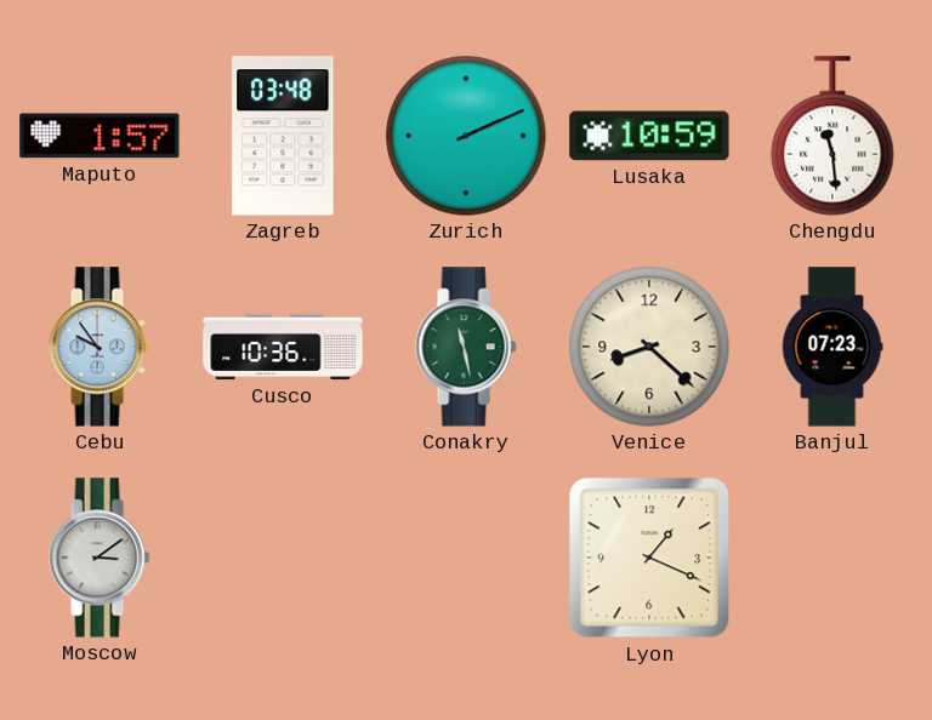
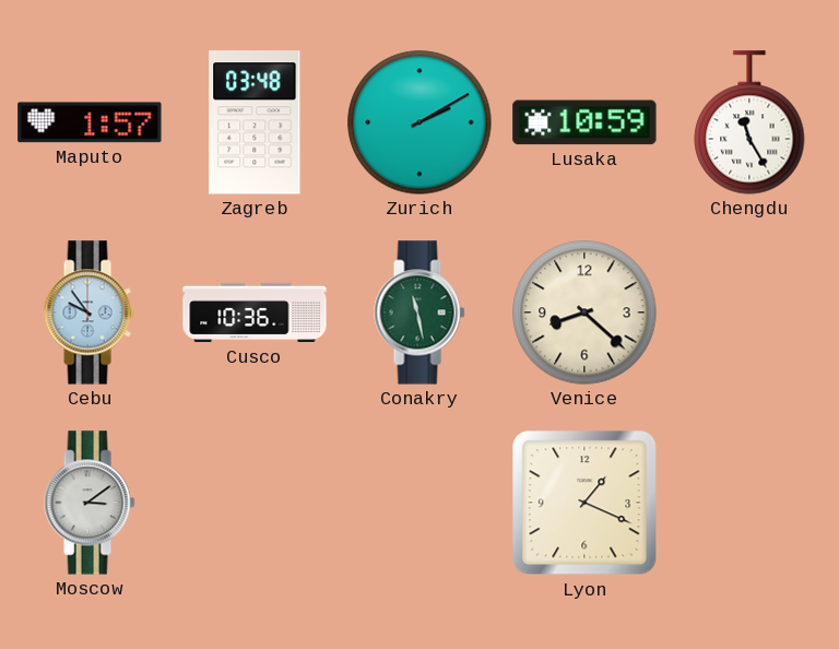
Zurich: 2:11 -> 2:10 (419, 122)
Chengdu: 11:29 -> 11:25 (749, 122)
Banjul: 07:23 -> none (832, 347)
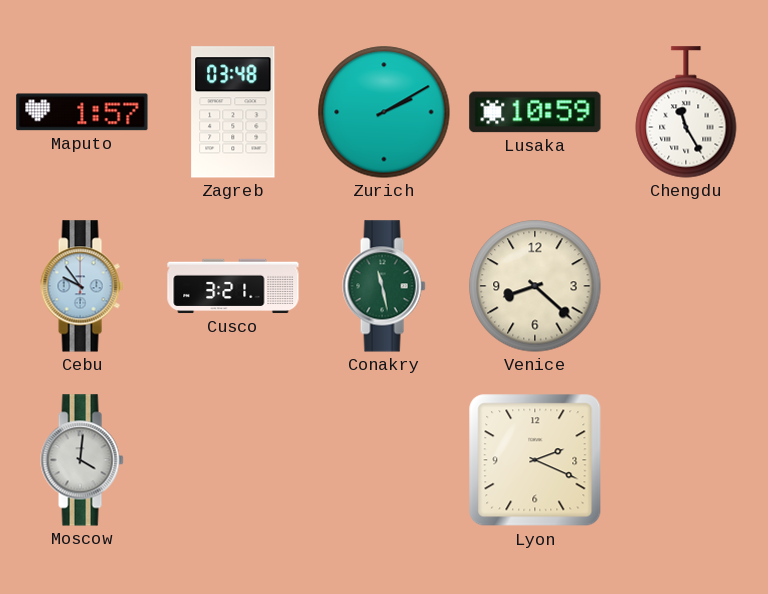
Cusco: 10:36 -> 3:21 (233, 286)
Moscow: 3:09 -> 4:01 (82, 460)
Lyon: 1:19 -> 2:19 (535, 460)
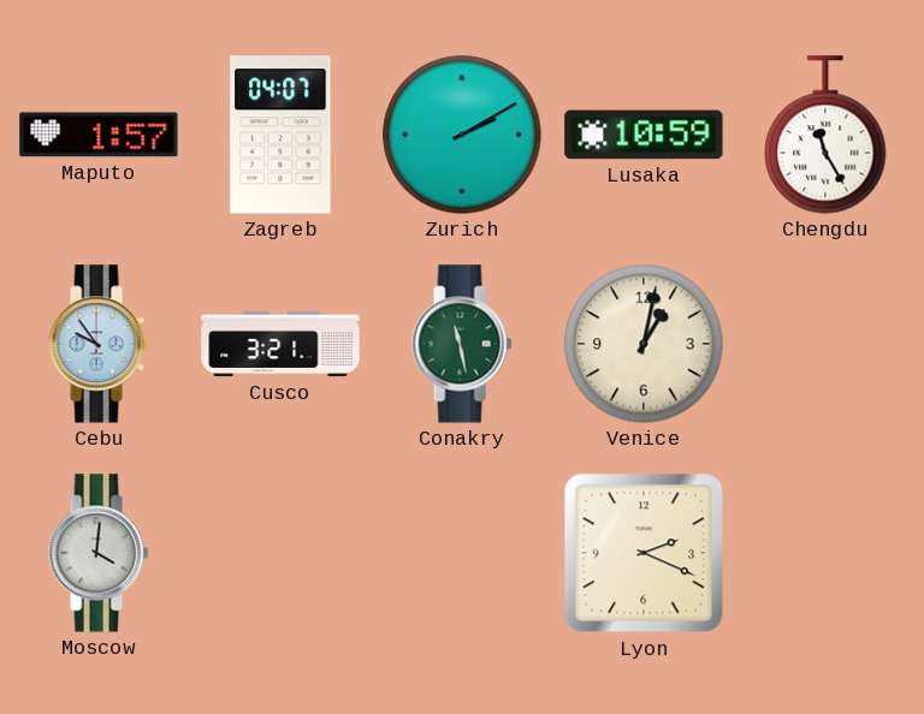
Zagreb: 03:48 -> 04:07 (280, 135)
Venice: 8:22 -> 1:02 (644, 344)
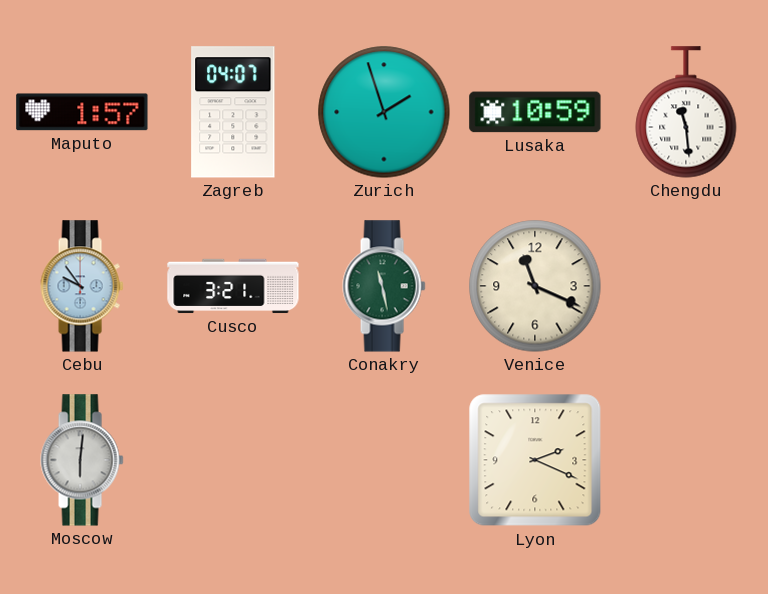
Zurich: 2:10 -> 1:57 (384, 112)
Chengdu: 11:25 -> 11:29 (686, 112)
Venice: 1:02 -> 11:19 (535, 286)
Moscow: 4:01 -> 6:01 (82, 460)
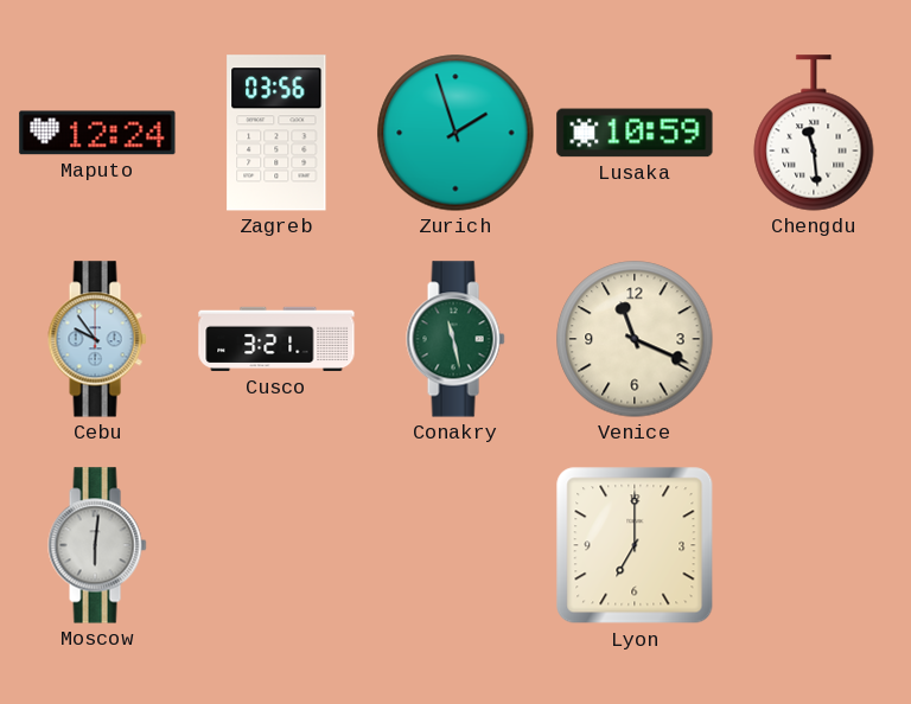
Maputo: 1:57 -> 12:24 (97, 133)
Zagreb: 04:07 -> 03:56 (276, 133)
Lyon: 2:19 -> 7:00 (635, 545)
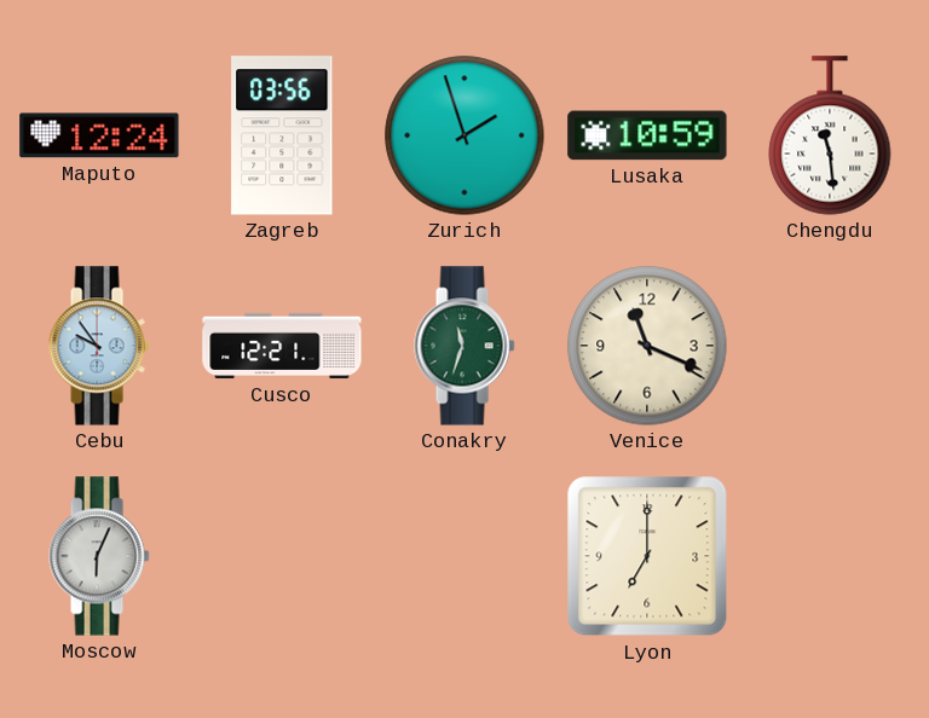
Cusco: 3:21 -> 12:21 (282, 346)
Conakry: 11:28 -> 11:33 (464, 346)
Moscow: 6:01 -> 6:04 (99, 556)
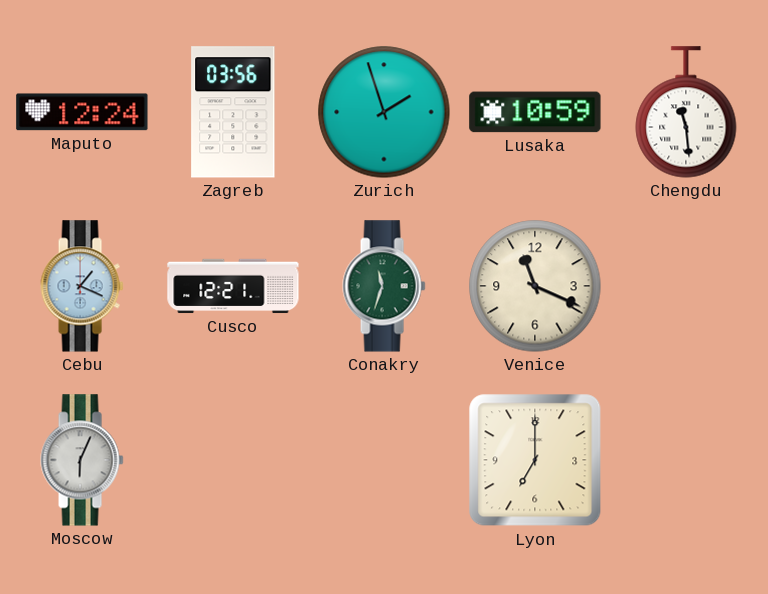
Cebu: 9:54 -> 1:19 (82, 286)
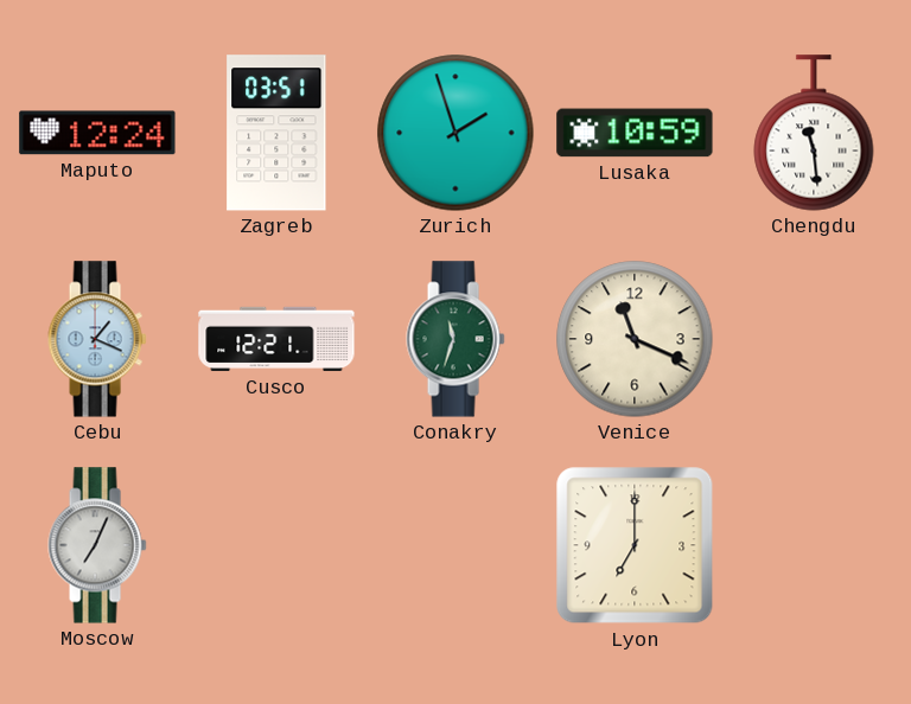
Zagreb: 03:56 -> 03:51 (276, 133)
Moscow: 6:04 -> 7:04 (97, 545)
